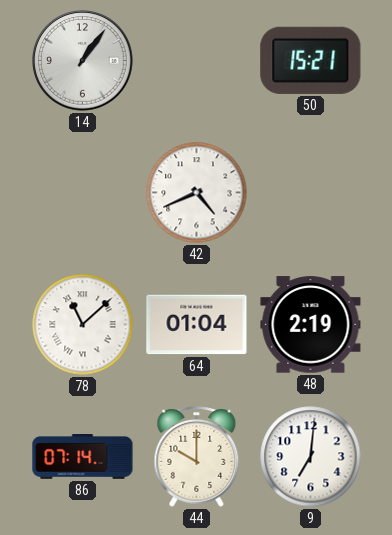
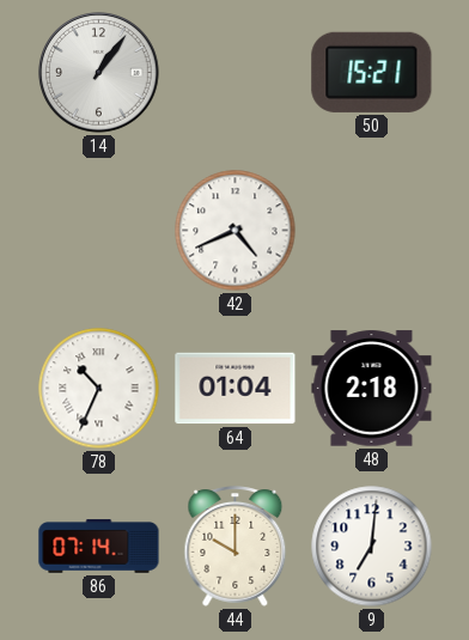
78: 11:08 -> 10:34 (99, 389)
48: 2:19 -> 2:18 (372, 389)
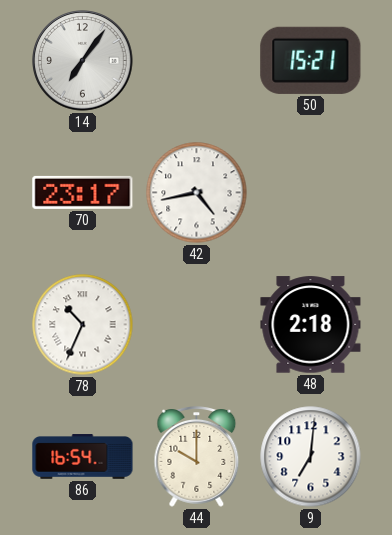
14: 1:06 -> 7:06 (83, 61)
70: none -> 23:17 (83, 192)
42: 4:41 -> 4:43 (197, 193)
64: 01:04 -> none (236, 389)
86: 07:14 -> 16:54 (83, 457)
